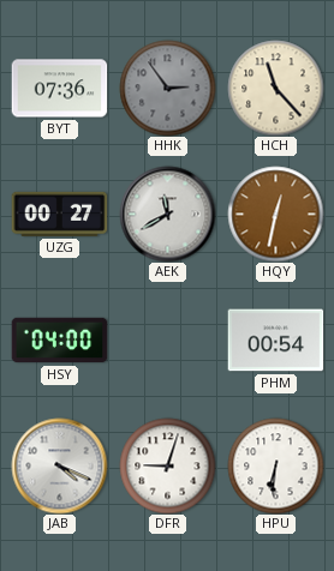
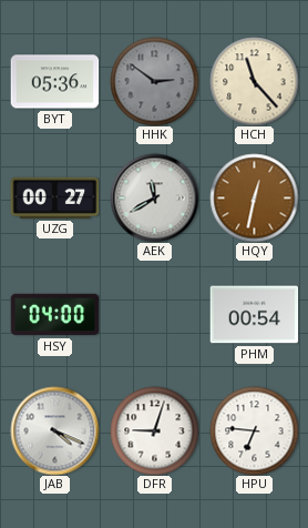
BYT: 07:36 -> 05:36 (54, 82)
HHK: 2:54 -> 2:51 (154, 81)
HPU: 6:31 -> 6:46 (254, 430)
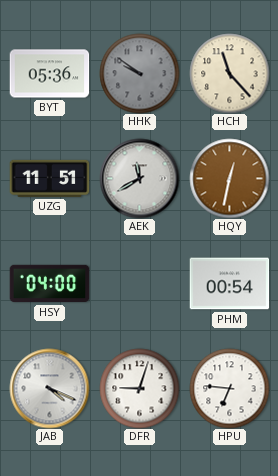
HHK: 2:51 -> 9:51 (139, 73)
UZG: 00:27 -> 11:51 (49, 178)
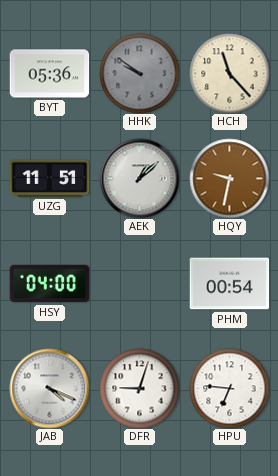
AEK: 11:40 -> 1:08 (139, 178)
HQY: 12:32 -> 9:32 (229, 178)
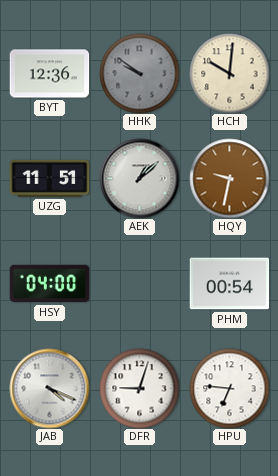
BYT: 05:36 -> 12:36 (49, 74)
HCH: 11:23 -> 10:01 (229, 73)
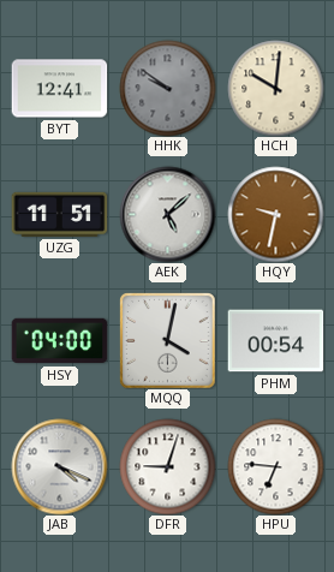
BYT: 12:36 -> 12:41 (59, 89)
AEK: 1:08 -> 5:08 (167, 214)
MQQ: none -> 4:02 (168, 341)
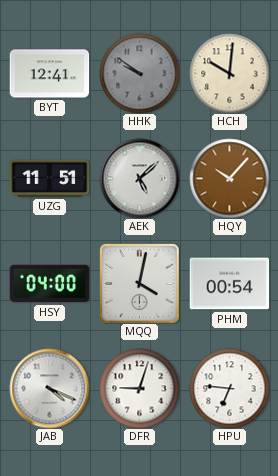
HQY: 9:32 -> 10:07 (229, 178)
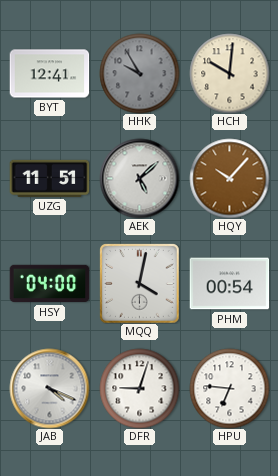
HHK: 9:51 -> 9:55 (139, 73)
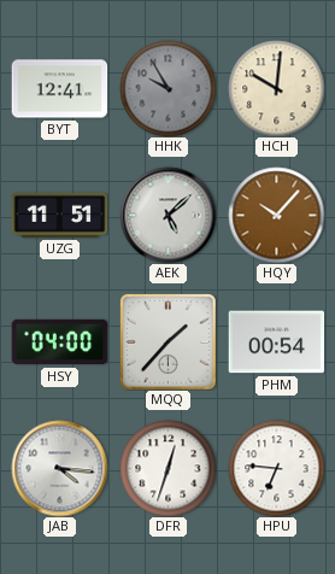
MQQ: 4:02 -> 1:37 (169, 342)
JAB: 4:19 -> 4:16 (59, 468)
DFR: 9:03 -> 12:33 (167, 468)
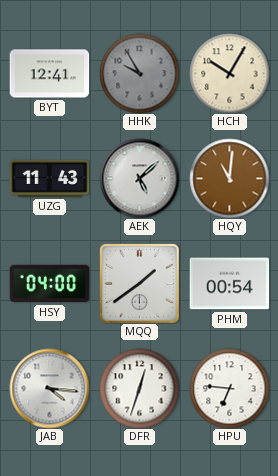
HCH: 10:01 -> 10:05 (229, 73)
UZG: 11:51 -> 11:43 (49, 178)
HQY: 10:07 -> 11:01 (229, 178)
MQQ: 1:37 -> 1:39 (140, 284)
